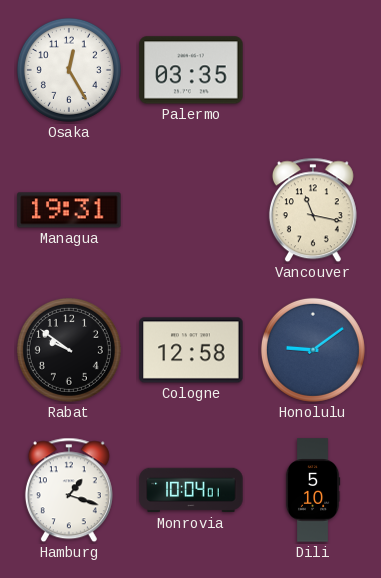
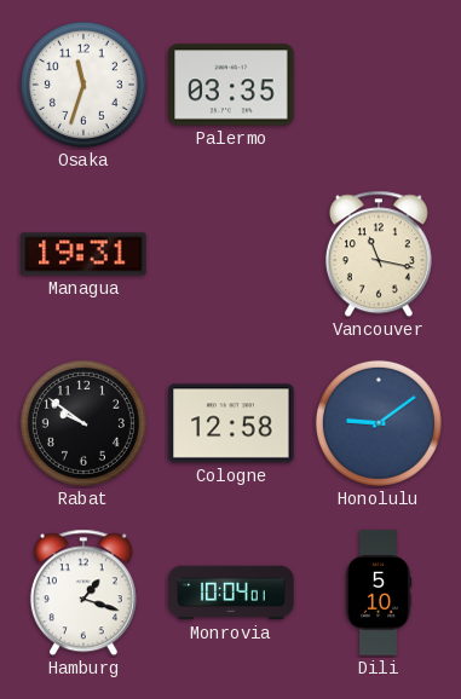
Osaka: 12:25 -> 11:33 (83, 85)
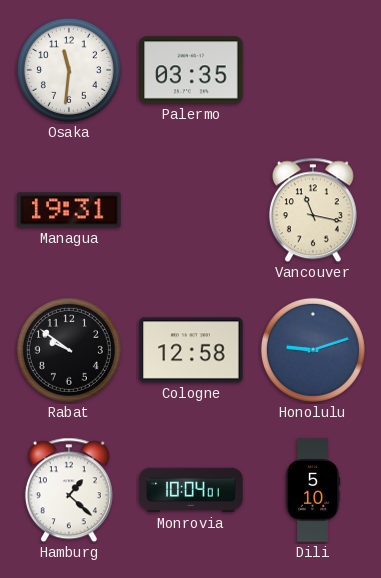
Osaka: 11:33 -> 11:31 (69, 70)
Honolulu: 9:09 -> 9:12 (313, 350)
Hamburg: 1:18 -> 1:22 (69, 490)
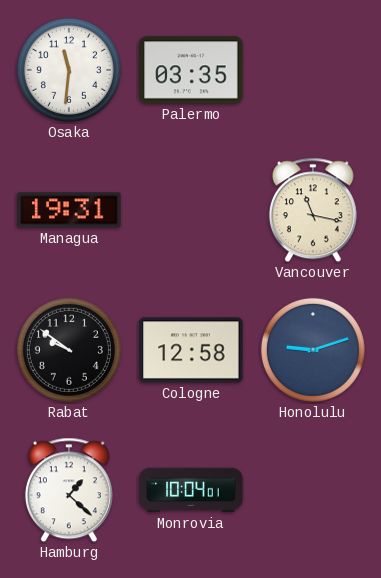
Dili: 5:10 -> none (313, 490)
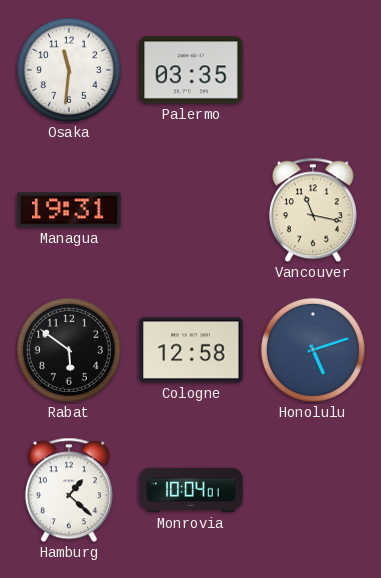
Rabat: 9:51 -> 5:51 (69, 350)
Honolulu: 9:12 -> 5:12 (313, 350)
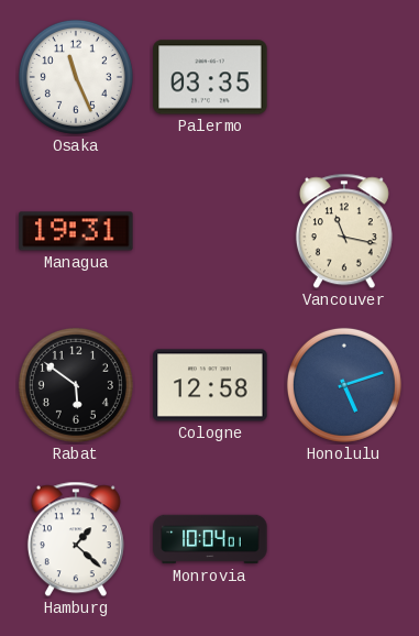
Osaka: 11:31 -> 11:26 (76, 77)
